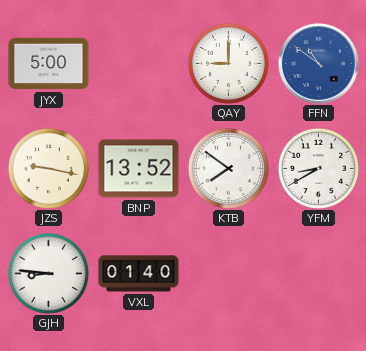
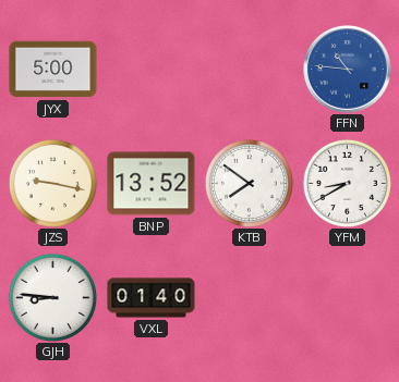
QAY: 9:00 -> none (228, 63)
FFN: 10:51 -> 10:46 (348, 70)
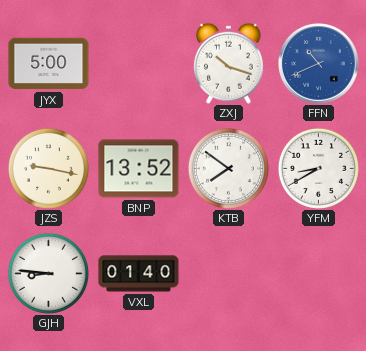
ZXJ: none -> 10:18 (228, 63)
FFN: 10:46 -> 10:41 (319, 64)
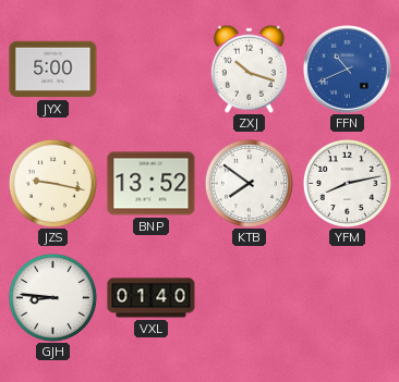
YFM: 8:40 -> 8:13 (347, 183)
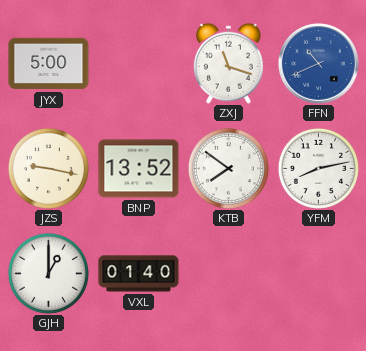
ZXJ: 10:18 -> 11:18 (228, 63)
GJH: 8:46 -> 1:00 (48, 273)
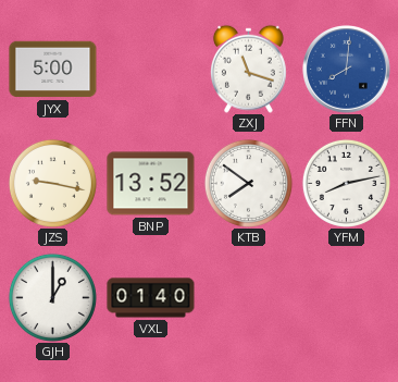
FFN: 10:41 -> 8:01 (347, 70)
